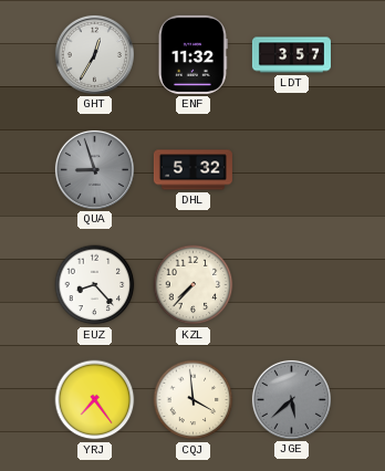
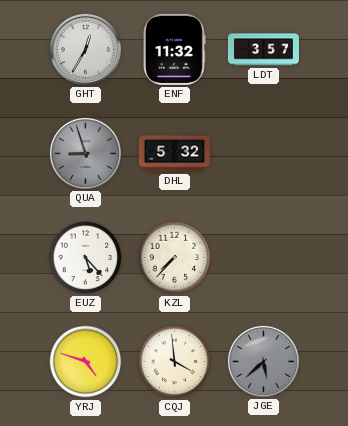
EUZ: 8:23 -> 5:23 (86, 258)
YRJ: 7:24 -> 4:48 (86, 362)
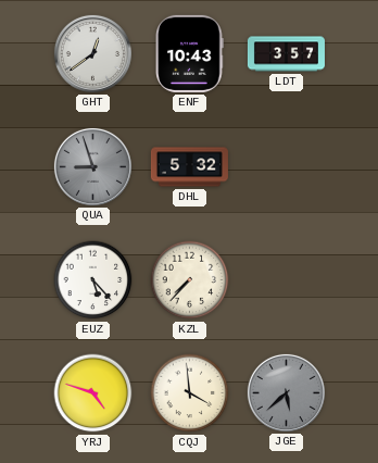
GHT: 12:35 -> 12:39 (92, 53)
ENF: 11:32 -> 10:43 (190, 53)
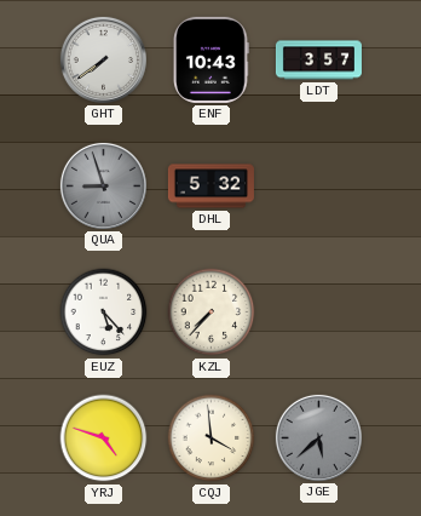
GHT: 12:39 -> 7:39 (103, 59)
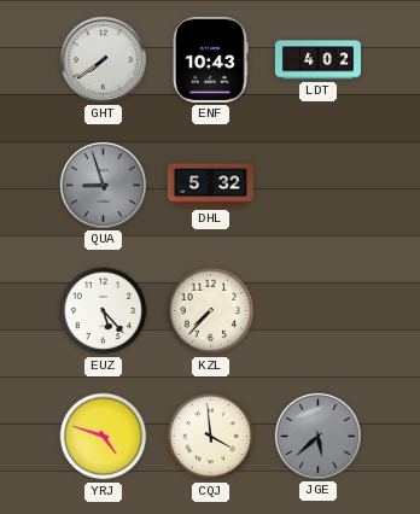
LDT: 3:57 -> 4:02 (317, 60)
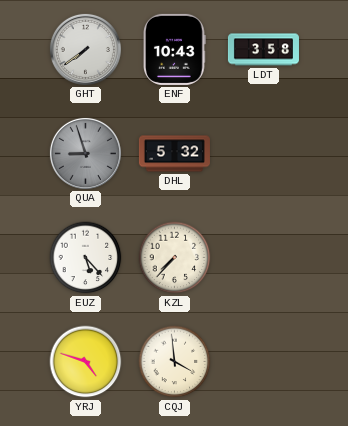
LDT: 4:02 -> 3:58 (263, 50)
JGE: 5:38 -> none (317, 436)
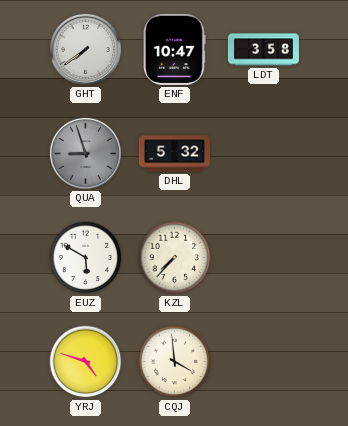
ENF: 10:43 -> 10:47 (175, 49)
EUZ: 5:23 -> 5:50 (86, 258)
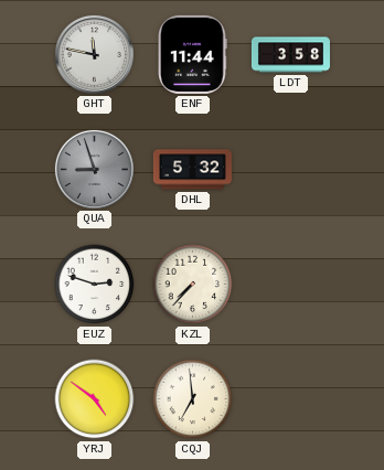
GHT: 7:39 -> 11:47 (94, 54)
ENF: 10:47 -> 11:44 (193, 54)
EUZ: 5:50 -> 2:48 (95, 285)
YRJ: 4:48 -> 4:51 (95, 399)
CQJ: 3:59 -> 6:59 (193, 399)
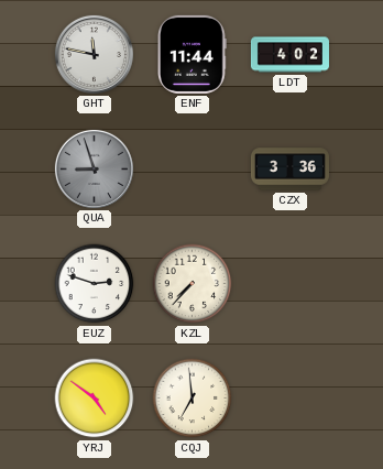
LDT: 3:58 -> 4:02 (289, 55)
DHL: 5:32 -> none (192, 170)
CZX: none -> 3:36 (289, 170)
